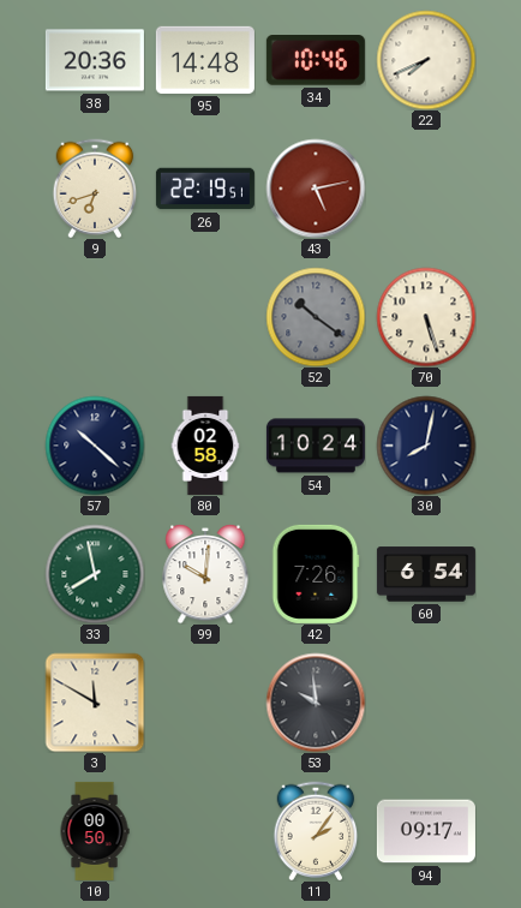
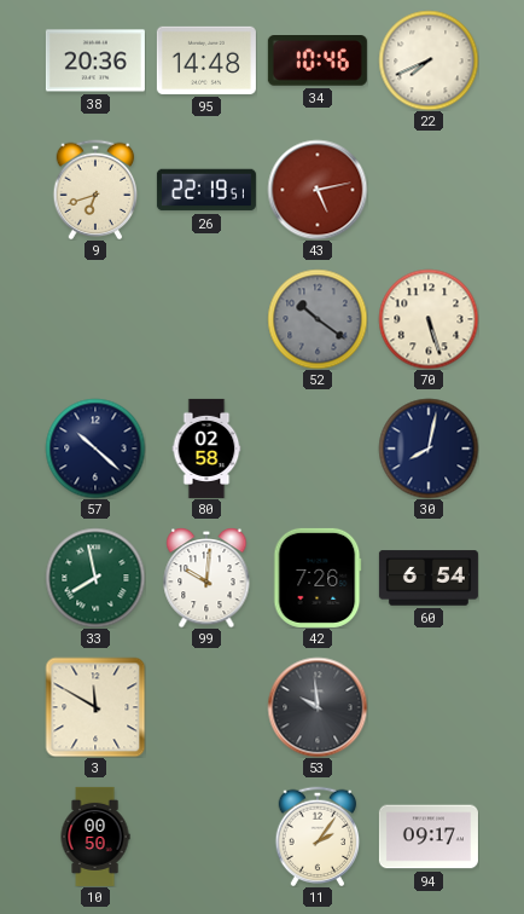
54: 10:24 -> none (316, 446)
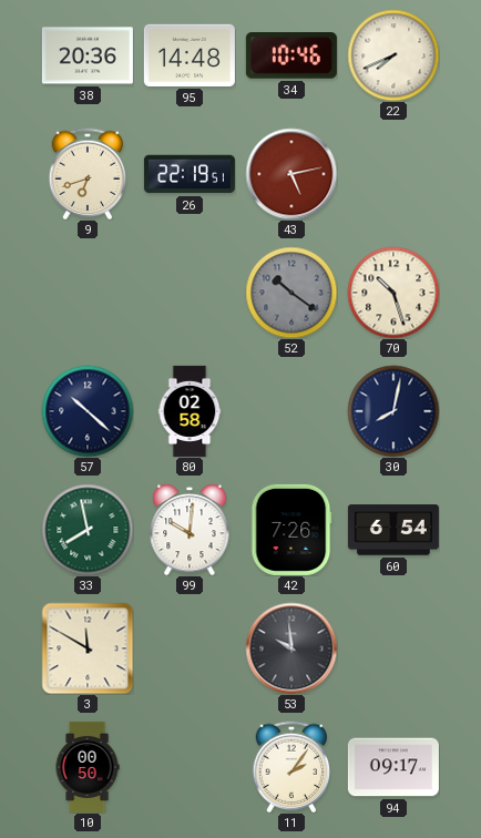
70: 5:27 -> 10:27 (393, 293)
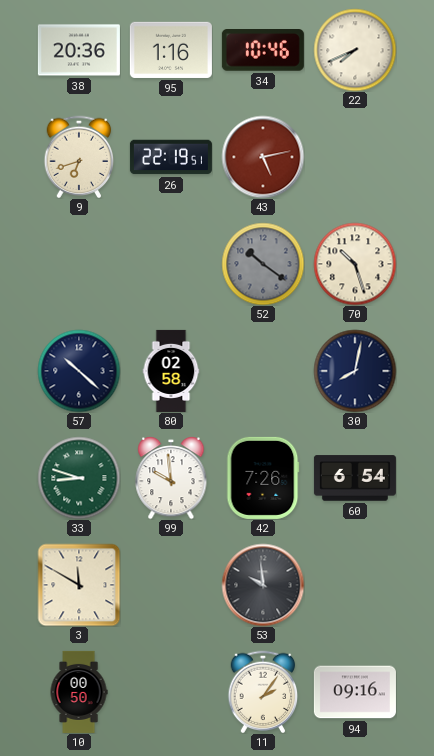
95: 14:48 -> 1:16 (171, 50)
33: 7:58 -> 8:48 (79, 478)
99: 10:01 -> 9:59 (171, 478)
94: 09:17 -> 09:16 (355, 692)
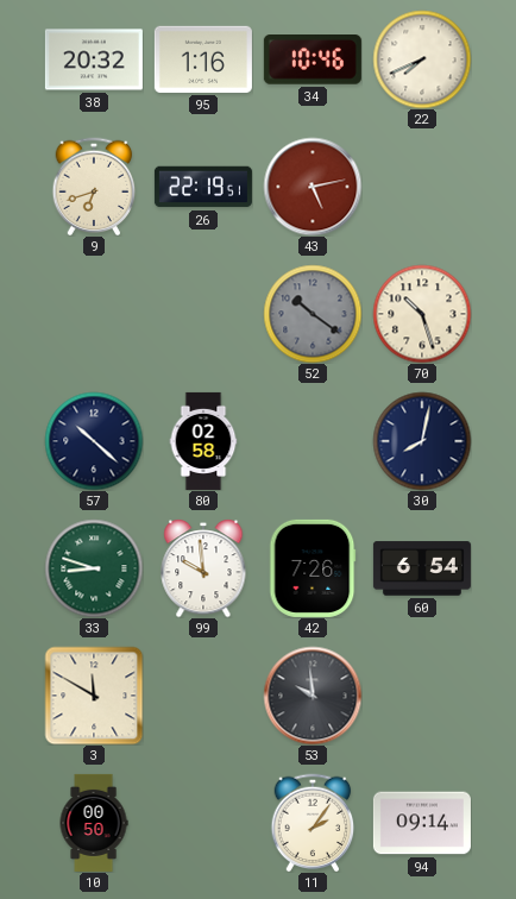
38: 20:36 -> 20:32 (94, 59)
94: 09:16 -> 09:14 (422, 823)
